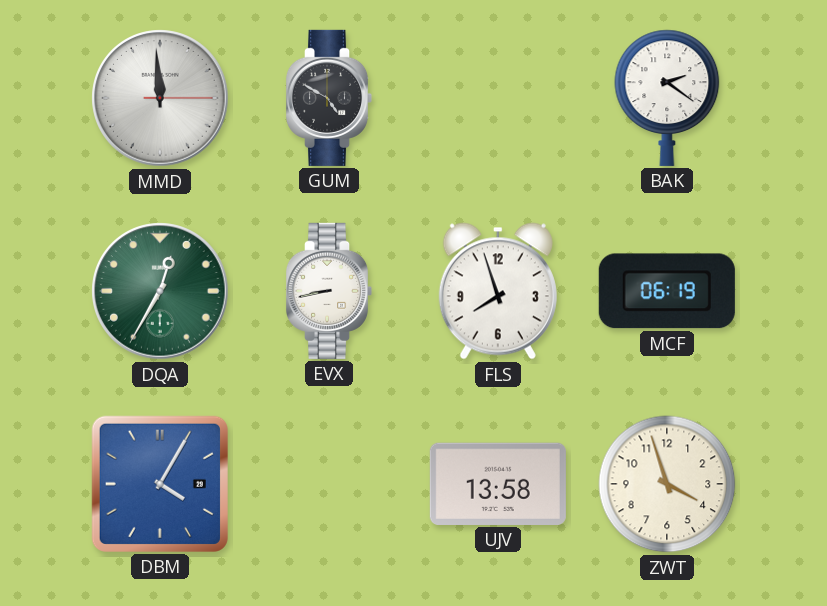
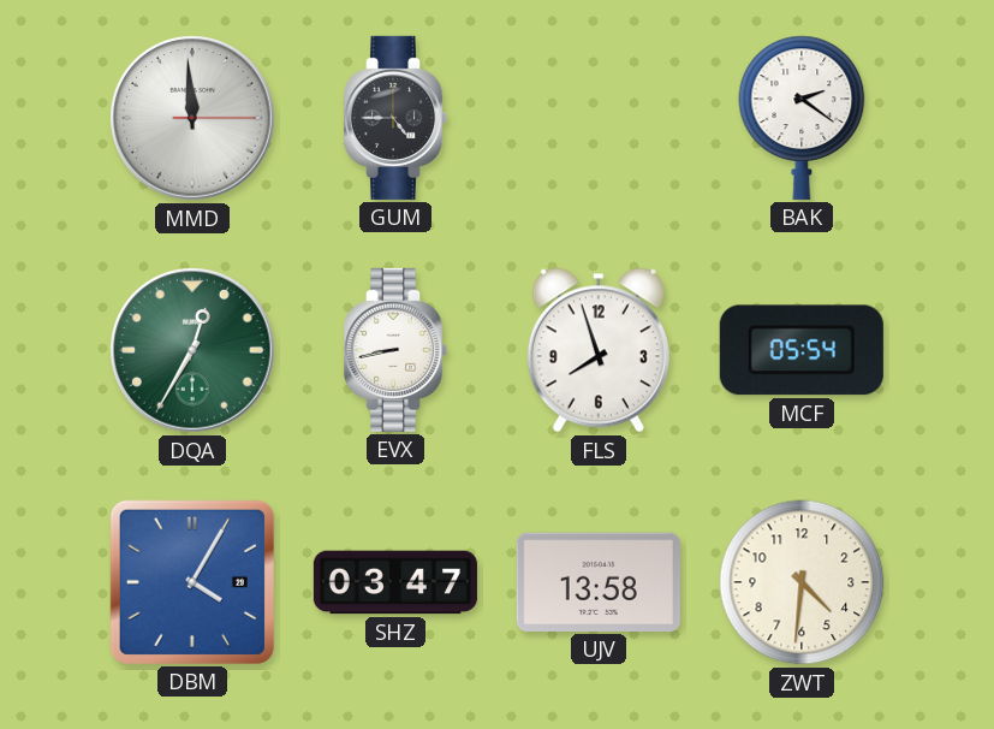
GUM: 4:50 -> 4:45 (395, 118)
MCF: 06:19 -> 05:54 (802, 350)
SHZ: none -> 03:47 (395, 582)
ZWT: 3:57 -> 4:31 (802, 582)
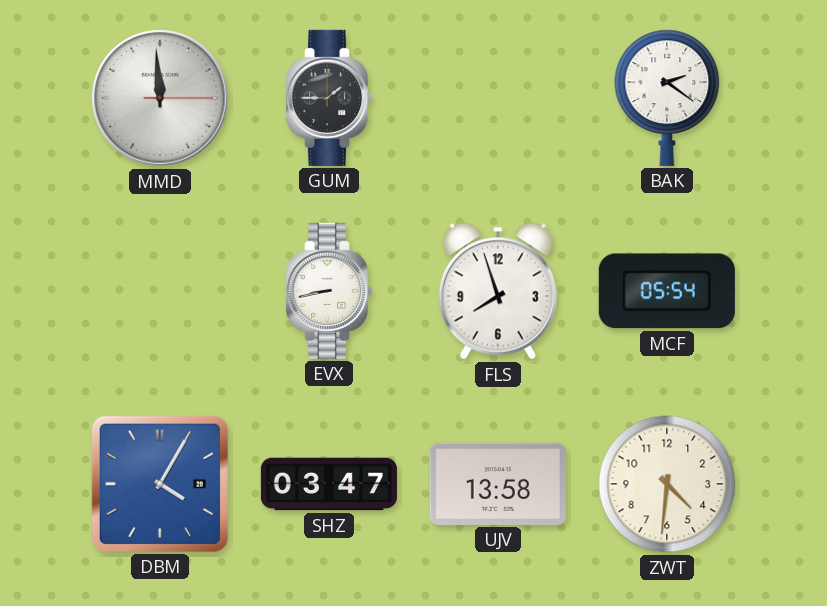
GUM: 4:45 -> 1:45 (329, 98)
DQA: 12:35 -> none (192, 350)
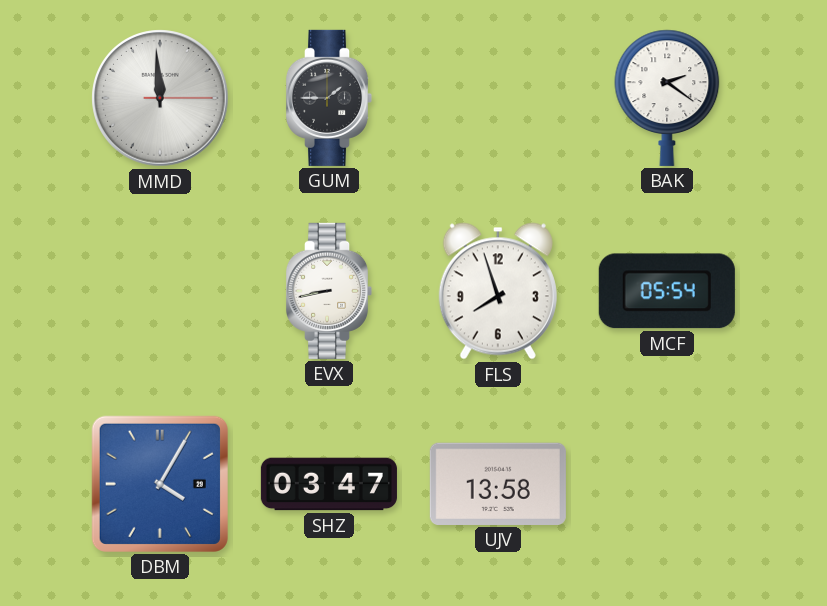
ZWT: 4:31 -> none (667, 484)
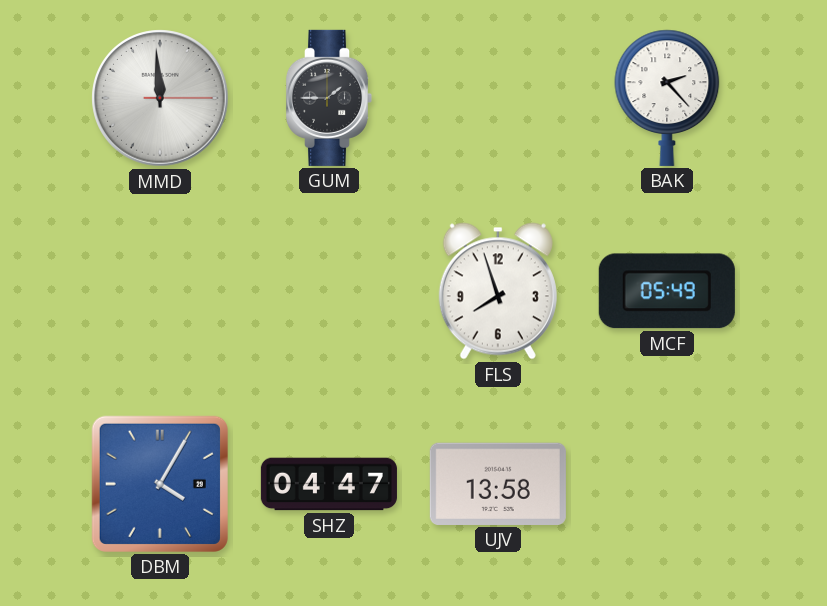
BAK: 2:21 -> 2:23 (667, 98)
EVX: 8:43 -> none (329, 291)
MCF: 05:54 -> 05:49 (667, 291)
SHZ: 03:47 -> 04:47 (329, 484)
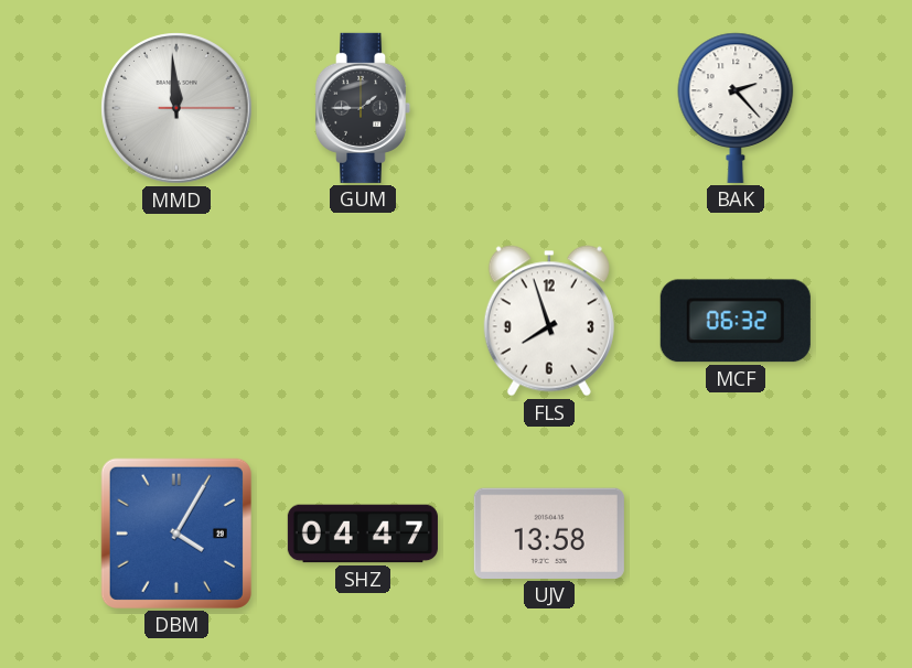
MCF: 05:49 -> 06:32 (736, 321)
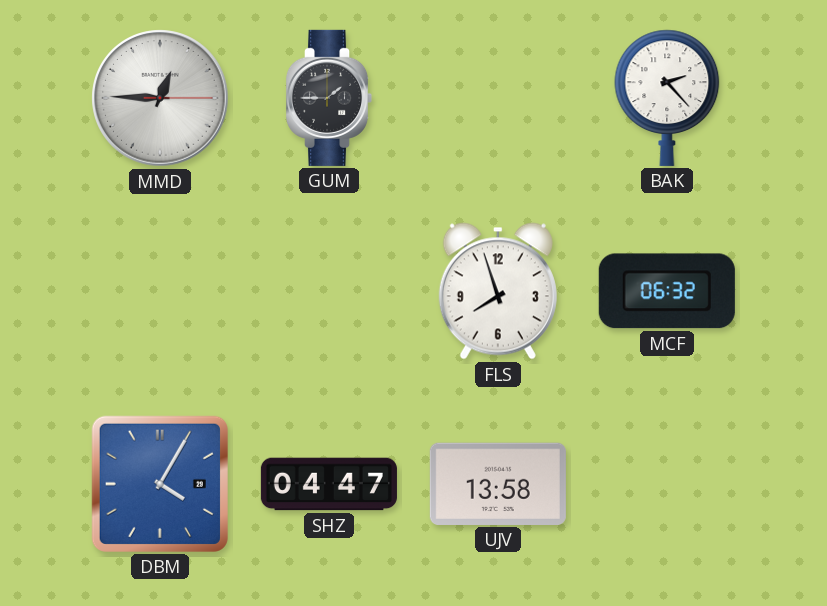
MMD: 11:59 -> 12:45 (160, 98)
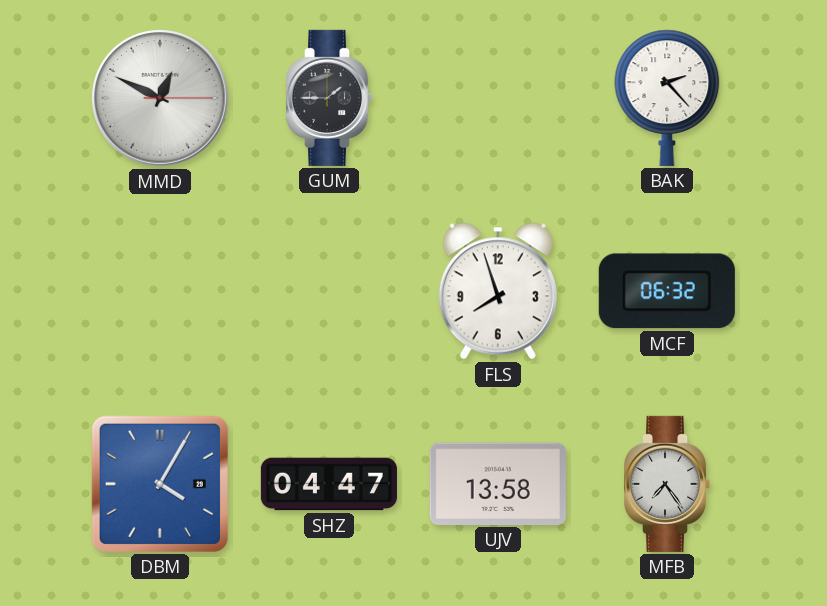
MMD: 12:45 -> 12:49 (160, 98)
MFB: none -> 7:24 (667, 484)
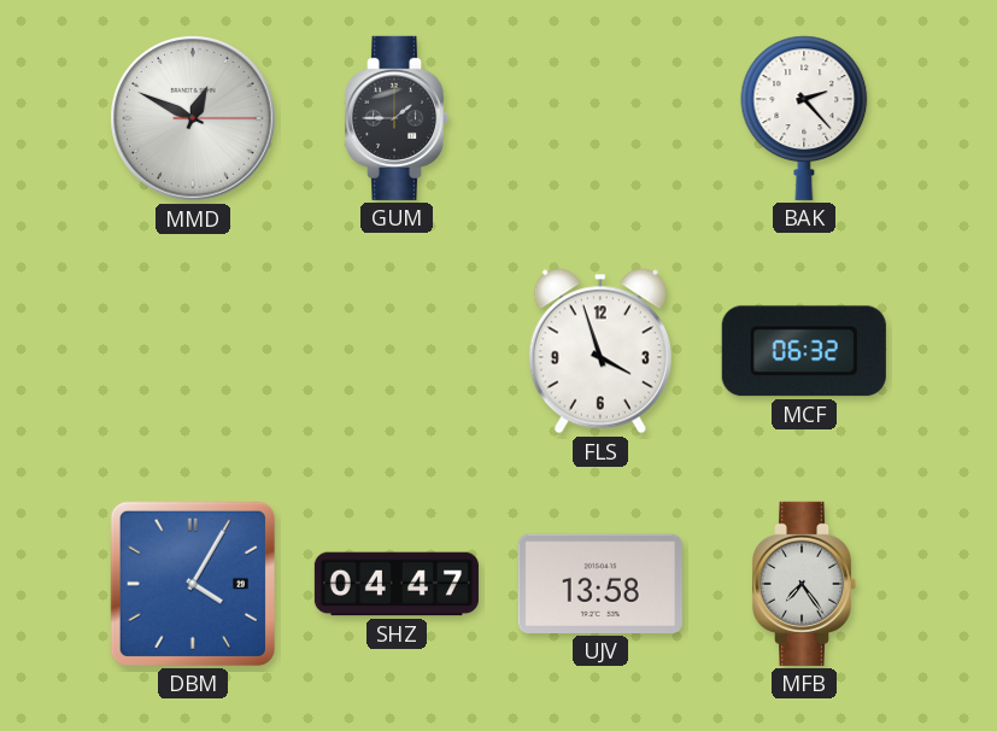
FLS: 7:57 -> 3:57 (600, 351)
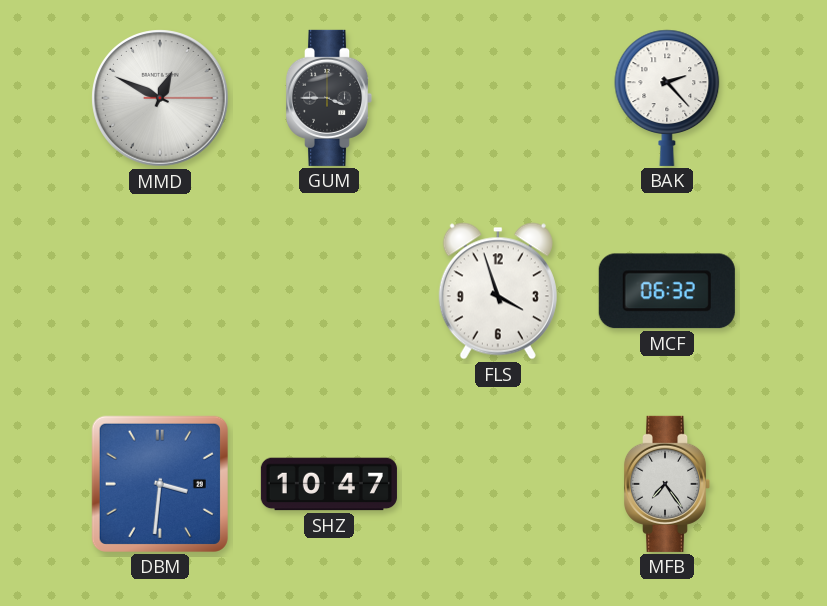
GUM: 1:45 -> 3:45 (329, 98)
DBM: 4:05 -> 3:31 (160, 484)
SHZ: 04:47 -> 10:47 (329, 484)
UJV: 13:58 -> none (600, 584)
